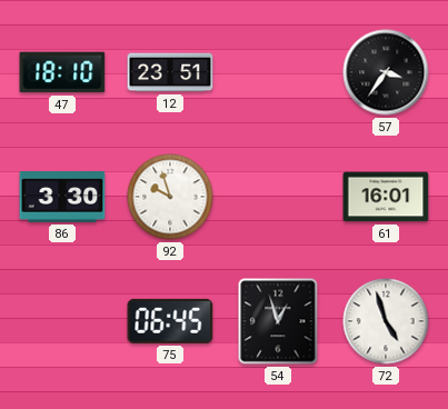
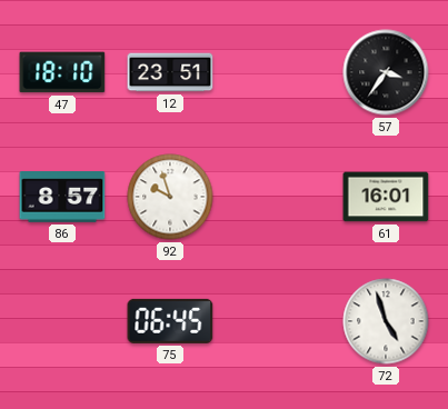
86: 3:30 -> 8:57 (62, 197)
54: 12:57 -> none (278, 321)
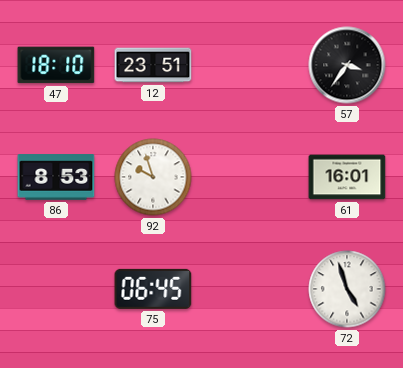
86: 8:57 -> 8:53 (56, 177)
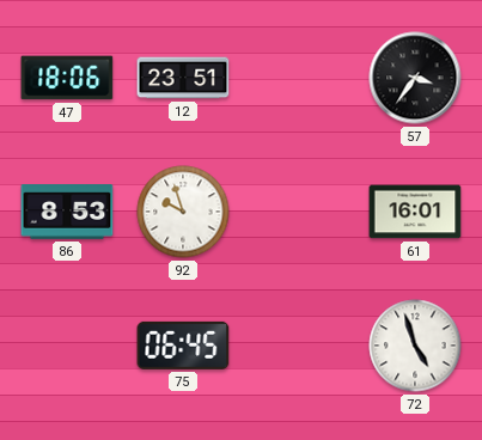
47: 18:10 -> 18:06 (67, 78)
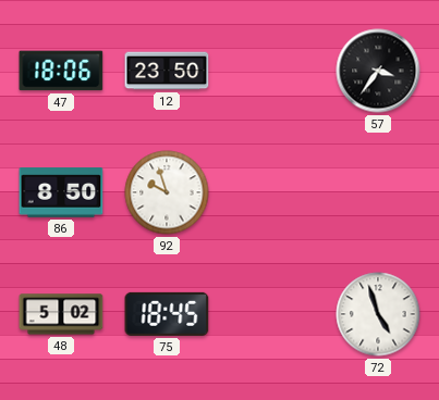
12: 23:51 -> 23:50 (167, 71)
86: 8:53 -> 8:50 (61, 192)
61: 16:01 -> none (415, 212)
48: none -> 5:02 (61, 314)
75: 06:45 -> 18:45 (167, 314)
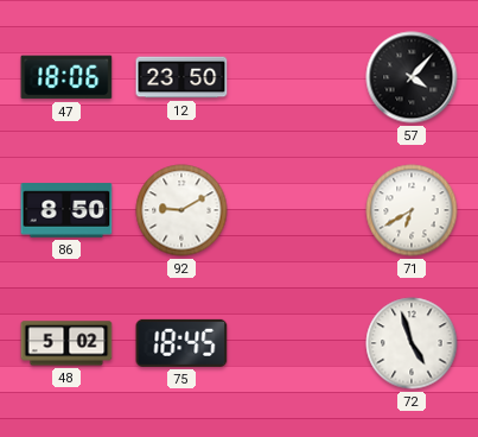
57: 3:36 -> 4:07 (412, 77)
92: 9:57 -> 9:10 (181, 210)
71: none -> 6:40 (412, 210)
